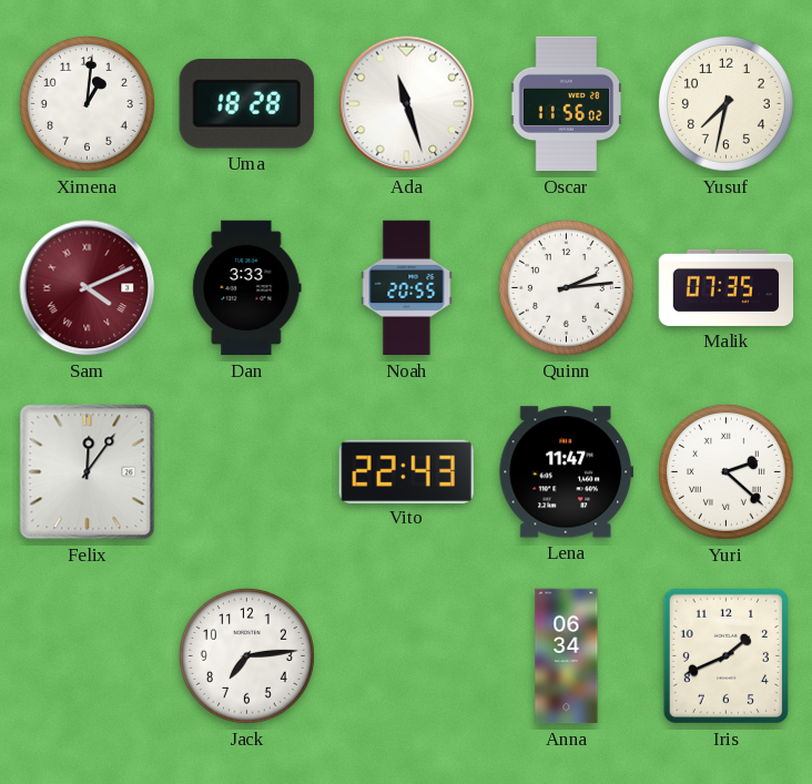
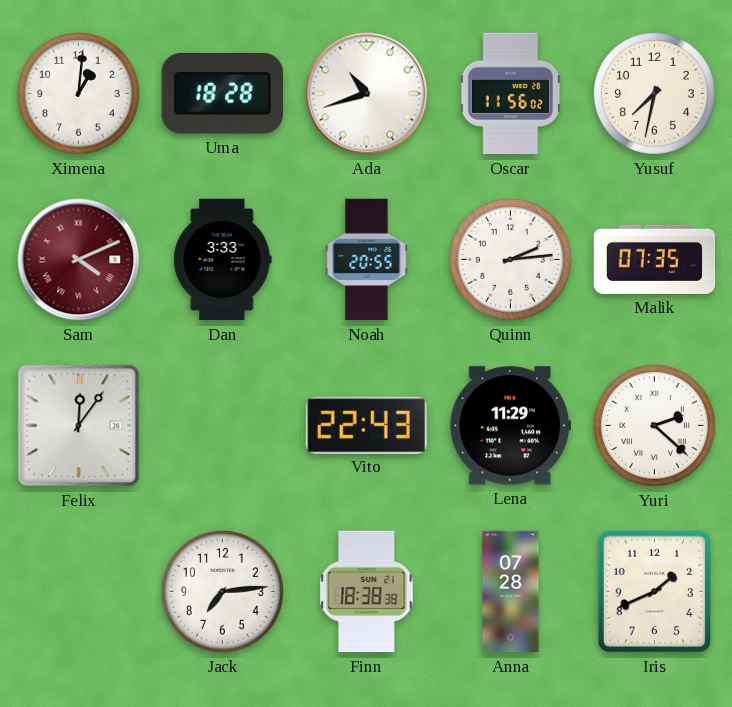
Ada: 11:27 -> 10:42 (367, 94)
Lena: 11:47 -> 11:29 (510, 426)
Finn: none -> 18:38 (367, 592)
Anna: 06:34 -> 07:28 (511, 592)
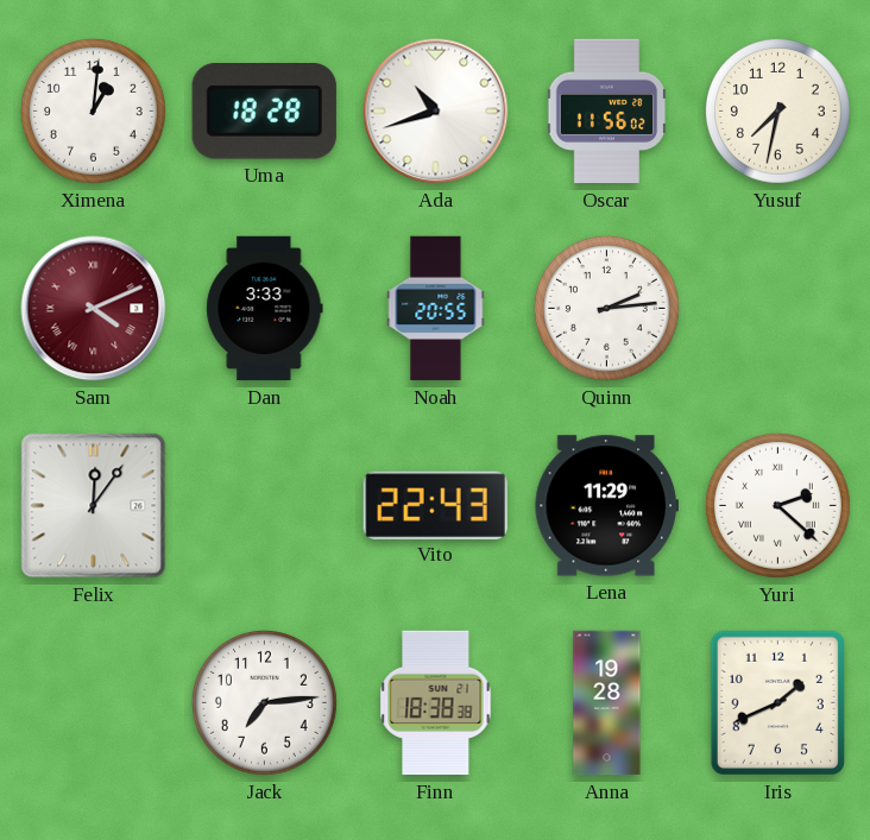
Malik: 07:35 -> none (655, 259)
Anna: 07:28 -> 19:28 (607, 703)
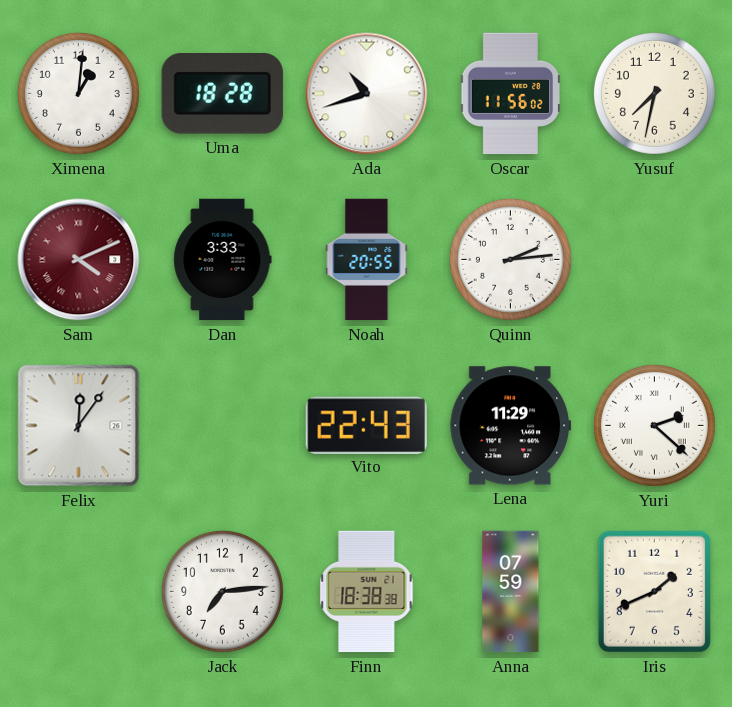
Anna: 19:28 -> 07:59 (511, 592)
